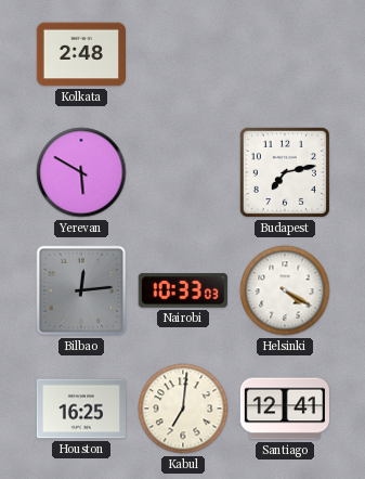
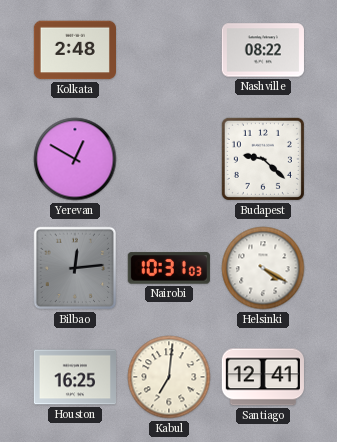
Nashville: none -> 08:22 (263, 50)
Yerevan: 5:50 -> 12:50 (75, 159)
Budapest: 7:13 -> 9:22 (263, 159)
Nairobi: 10:33 -> 10:31 (169, 268)
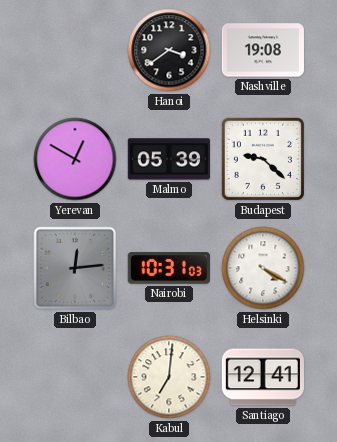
Kolkata: 2:48 -> none (74, 50)
Hanoi: none -> 3:39 (169, 50)
Nashville: 08:22 -> 19:08 (263, 50)
Malmo: none -> 05:39 (169, 159)
Houston: 16:25 -> none (74, 377)
